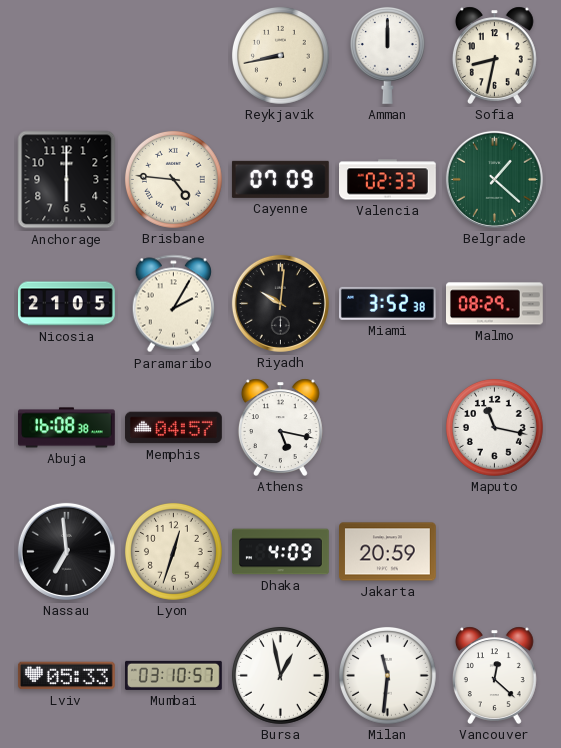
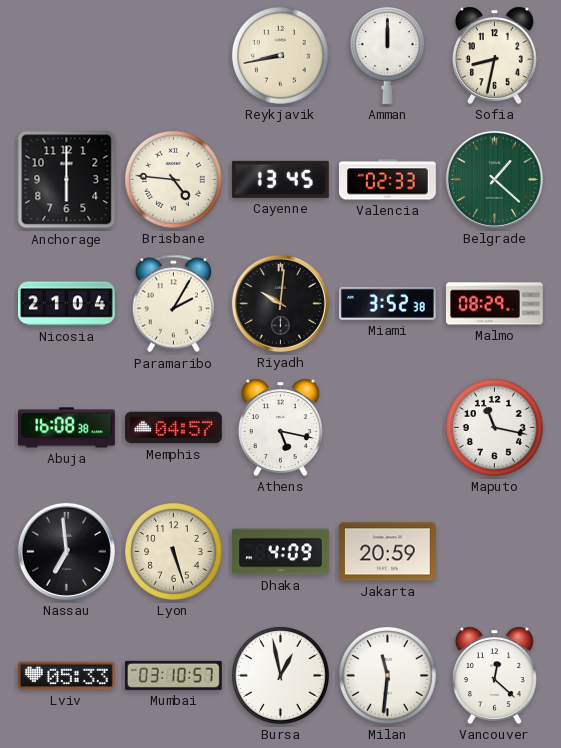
Cayenne: 07:09 -> 13:45 (280, 179)
Nicosia: 21:05 -> 21:04 (67, 304)
Lyon: 12:33 -> 5:27 (173, 551)
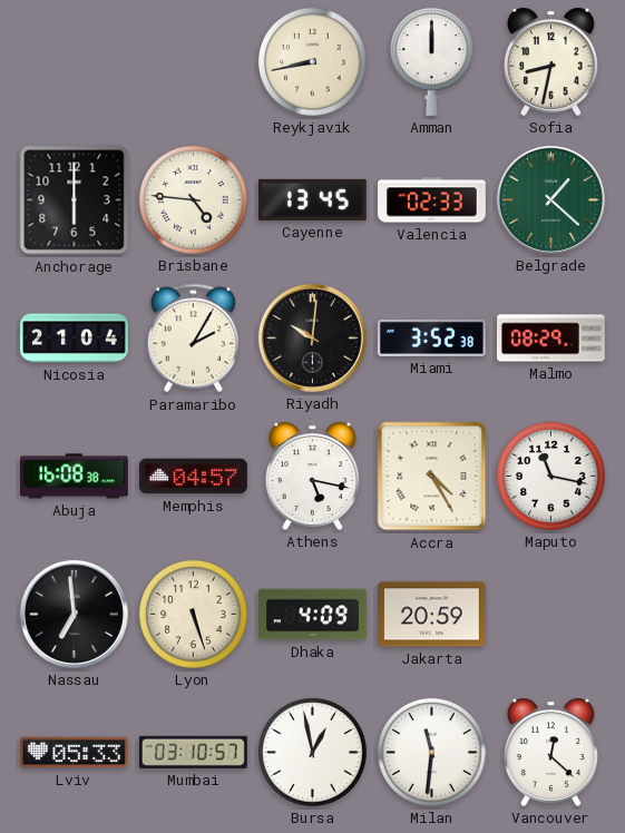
Accra: none -> 4:25 (432, 477)
